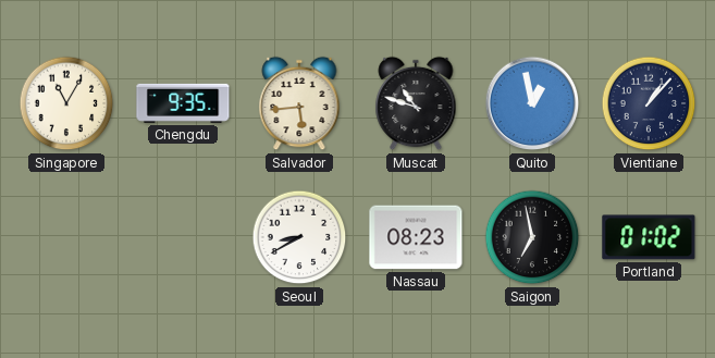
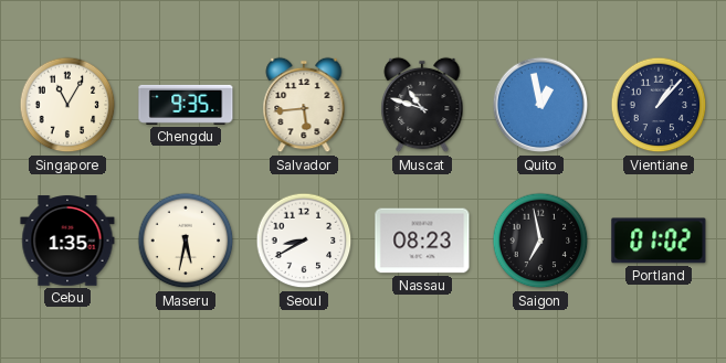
Cebu: none -> 1:35 (67, 241)
Maseru: none -> 5:32 (186, 241)
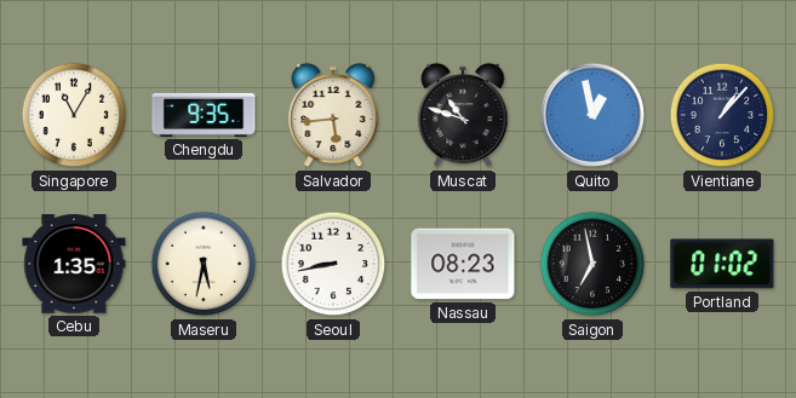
Seoul: 8:40 -> 8:43 (333, 264)
